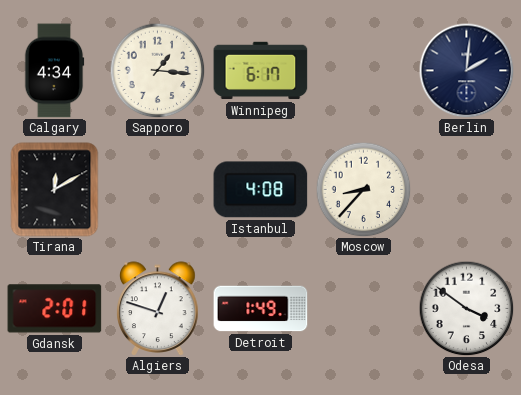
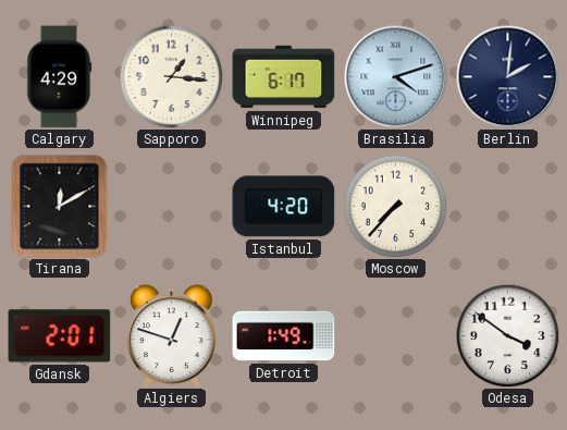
Calgary: 4:34 -> 4:29 (59, 77)
Brasilia: none -> 4:12 (395, 76)
Istanbul: 4:08 -> 4:20 (284, 207)
Moscow: 8:37 -> 7:37 (395, 206)
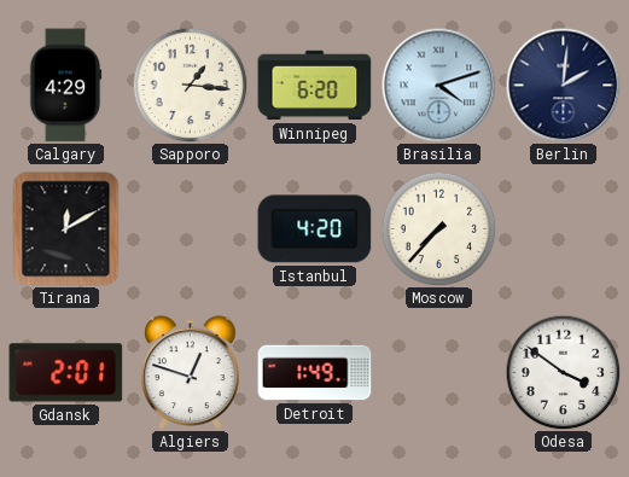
Winnipeg: 6:17 -> 6:20 (315, 86)
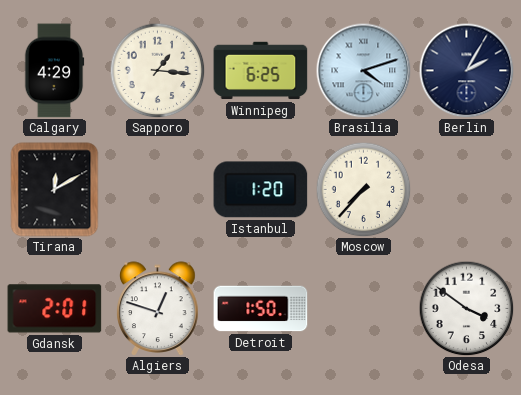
Winnipeg: 6:20 -> 6:25 (261, 71)
Berlin: 2:01 -> 2:05 (466, 70)
Istanbul: 4:20 -> 1:20 (261, 190)
Detroit: 1:49 -> 1:50 (261, 309)
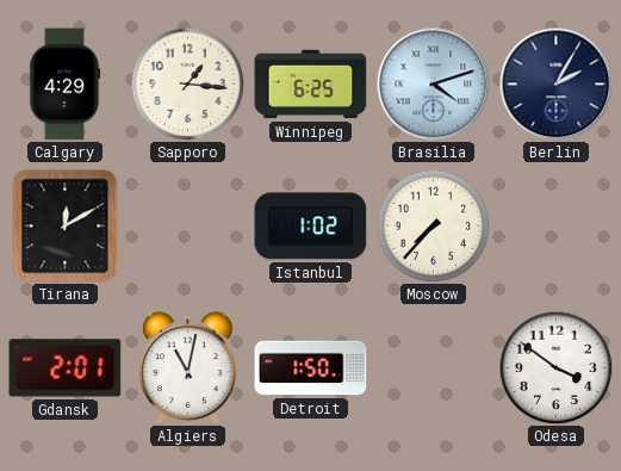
Istanbul: 1:20 -> 1:02 (311, 227)
Algiers: 12:48 -> 11:02 (188, 368)
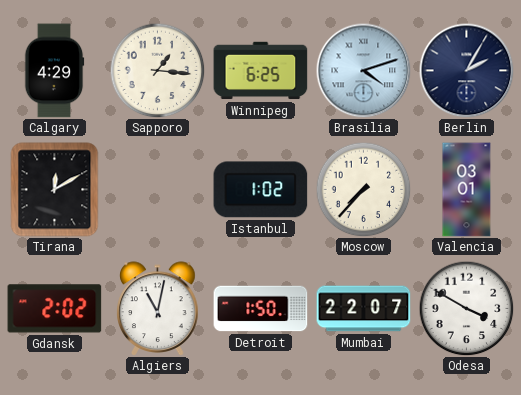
Valencia: none -> 03:01 (467, 190)
Gdansk: 2:01 -> 2:02 (55, 309)
Mumbai: none -> 22:07 (364, 309)
Odesa: 3:51 -> 3:50 (466, 308)
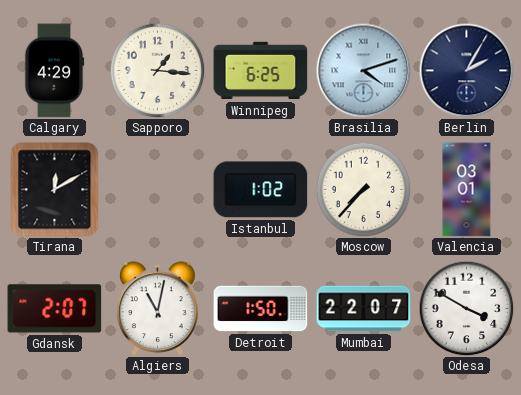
Gdansk: 2:02 -> 2:07 (55, 309)
